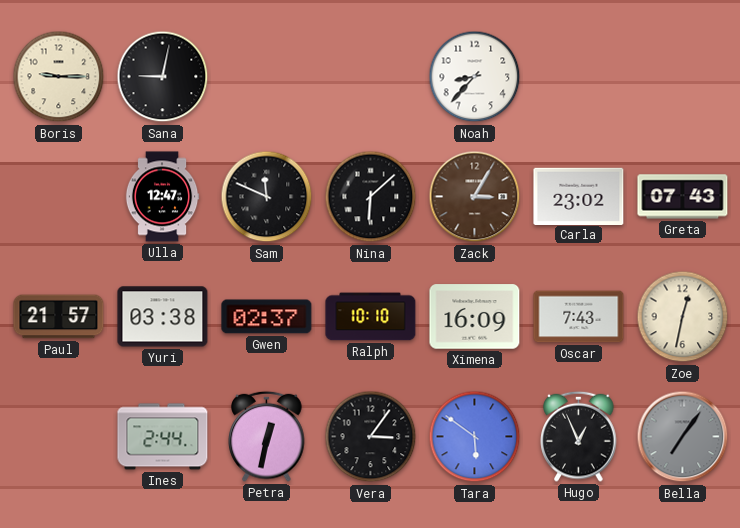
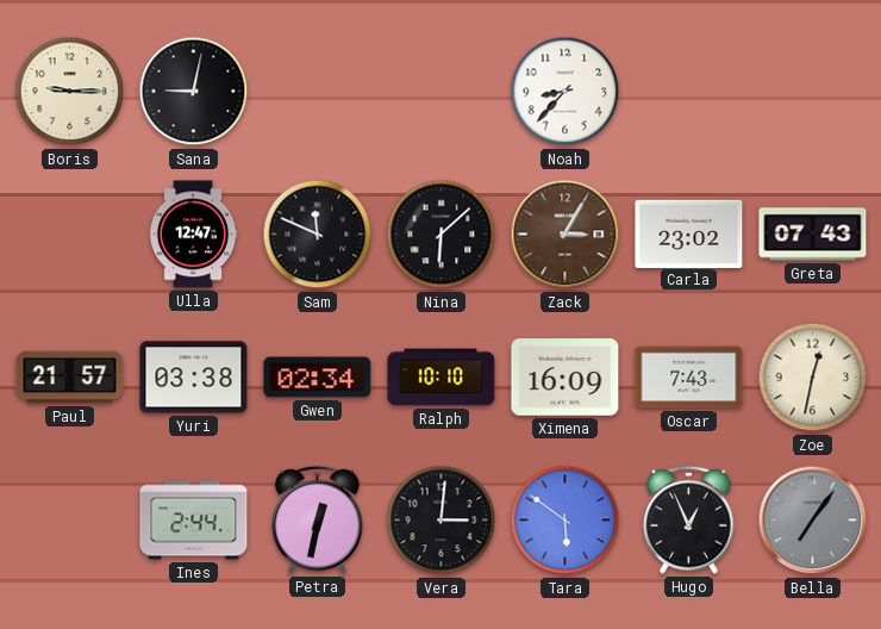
Gwen: 02:37 -> 02:34 (318, 378)
Vera: 3:06 -> 3:01 (442, 521)
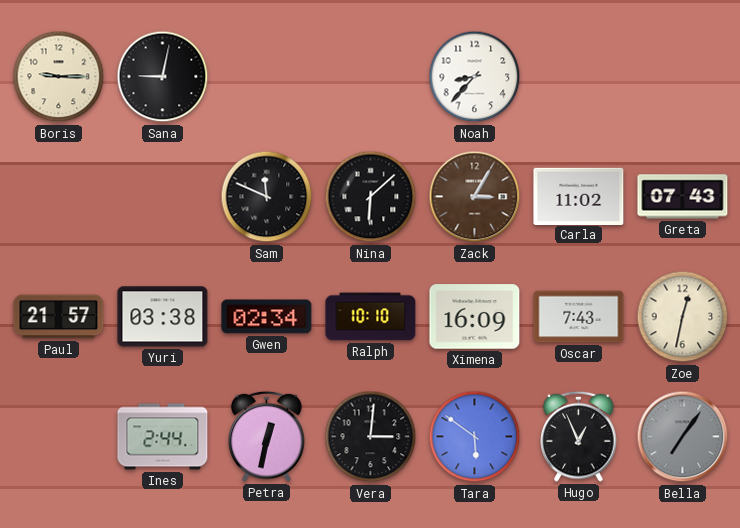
Ulla: 12:47 -> none (193, 235)
Carla: 23:02 -> 11:02 (579, 196)
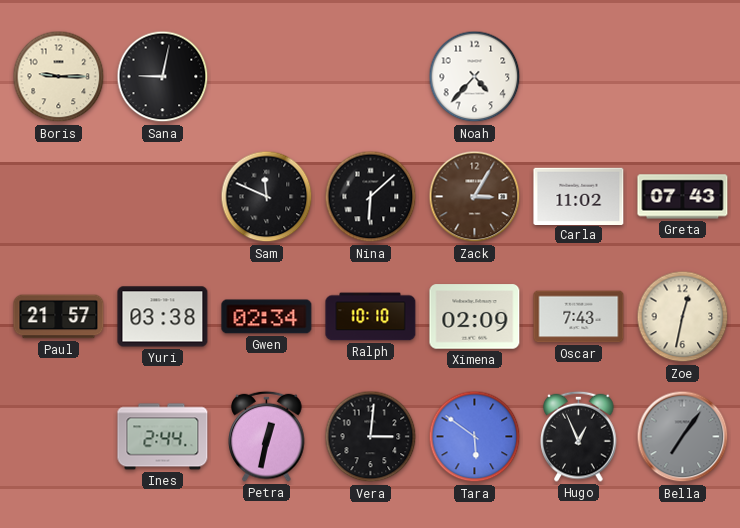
Noah: 8:37 -> 4:37 (475, 77)
Ximena: 16:09 -> 02:09 (475, 317)
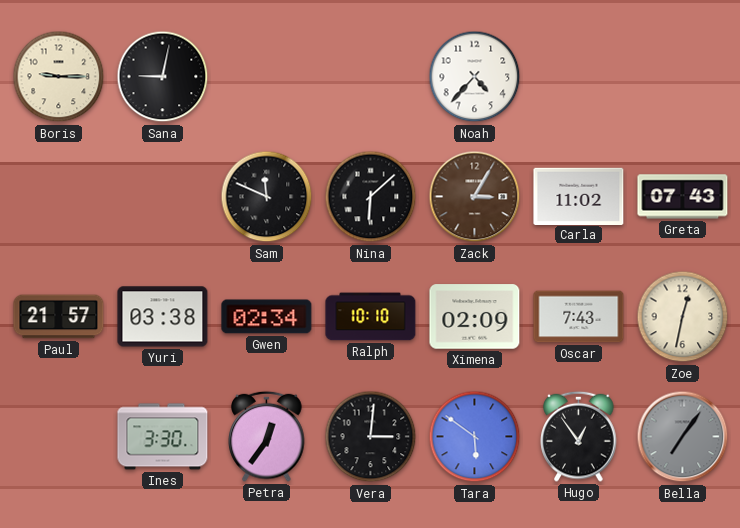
Ines: 2:44 -> 3:30 (163, 437)
Petra: 12:32 -> 12:36 (267, 436)
Hugo: 12:56 -> 12:54 (579, 436)
